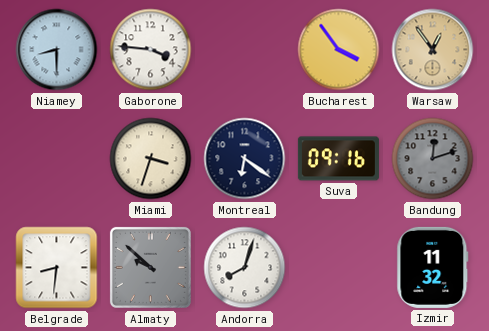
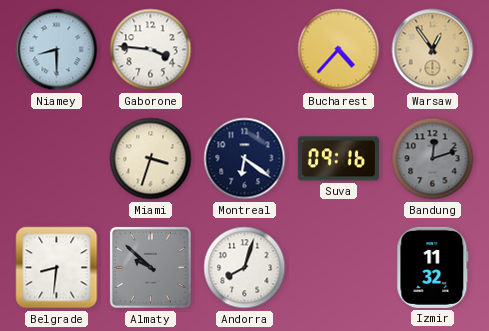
Bucharest: 3:54 -> 4:37 (339, 50)
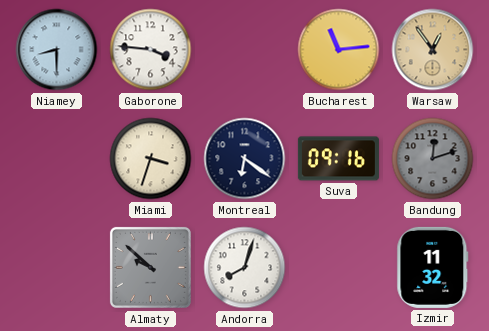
Bucharest: 4:37 -> 11:14 (339, 50)
Belgrade: 8:31 -> none (57, 268)
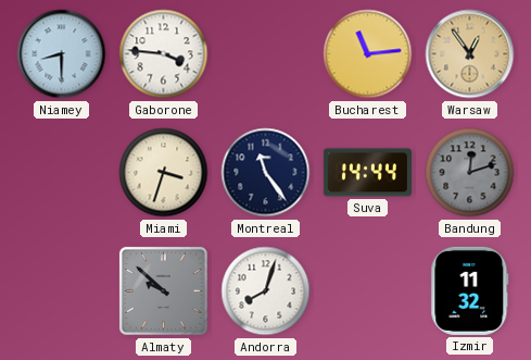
Montreal: 6:21 -> 11:24 (266, 173)
Suva: 09:16 -> 14:44 (367, 173)
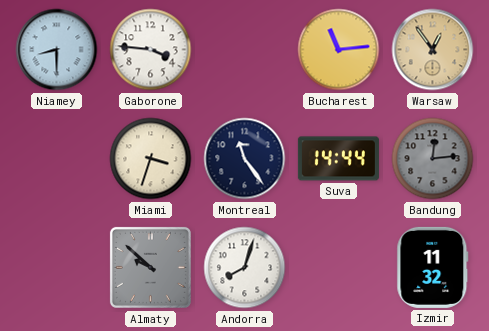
Bandung: 12:12 -> 12:14 (433, 159)
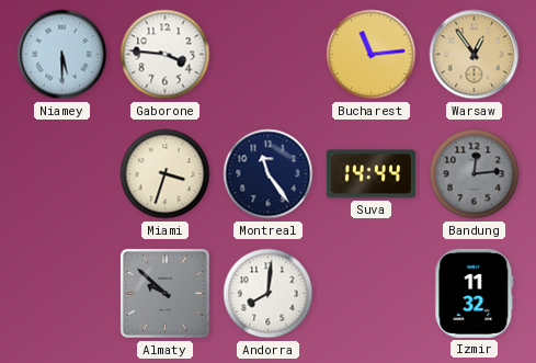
Niamey: 8:30 -> 5:30 (62, 55)
Andorra: 8:03 -> 8:01 (269, 294)
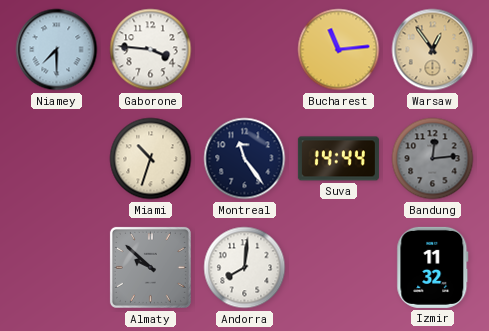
Niamey: 5:30 -> 7:30 (57, 50)
Miami: 3:33 -> 10:33 (151, 159)
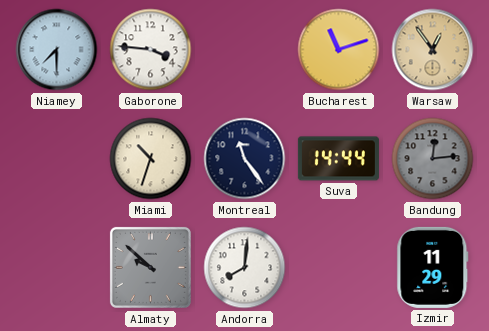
Bucharest: 11:14 -> 11:12 (339, 50)
Izmir: 11:32 -> 11:29 (433, 267)
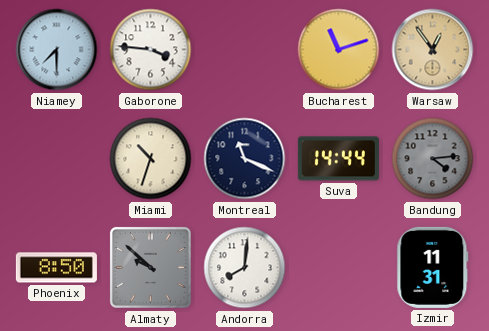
Montreal: 11:24 -> 11:19 (245, 159)
Bandung: 12:14 -> 4:14 (433, 159)
Phoenix: none -> 8:50 (56, 268)
Izmir: 11:29 -> 11:31 (433, 267)
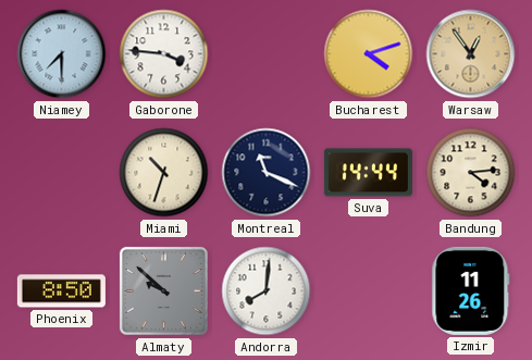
Bucharest: 11:12 -> 4:12 (369, 54)
Bandung dial: grey -> cream (471, 173)
Izmir: 11:31 -> 11:26 (471, 290)
